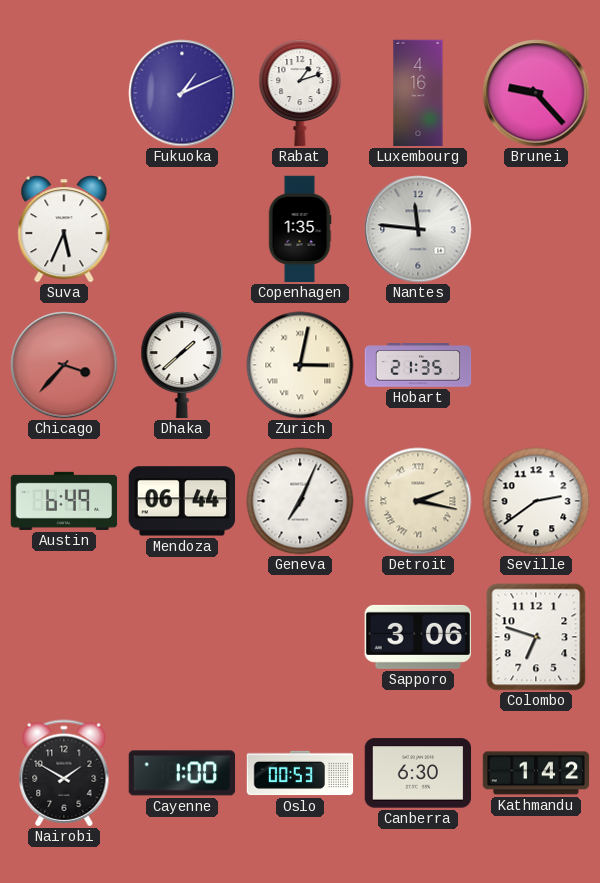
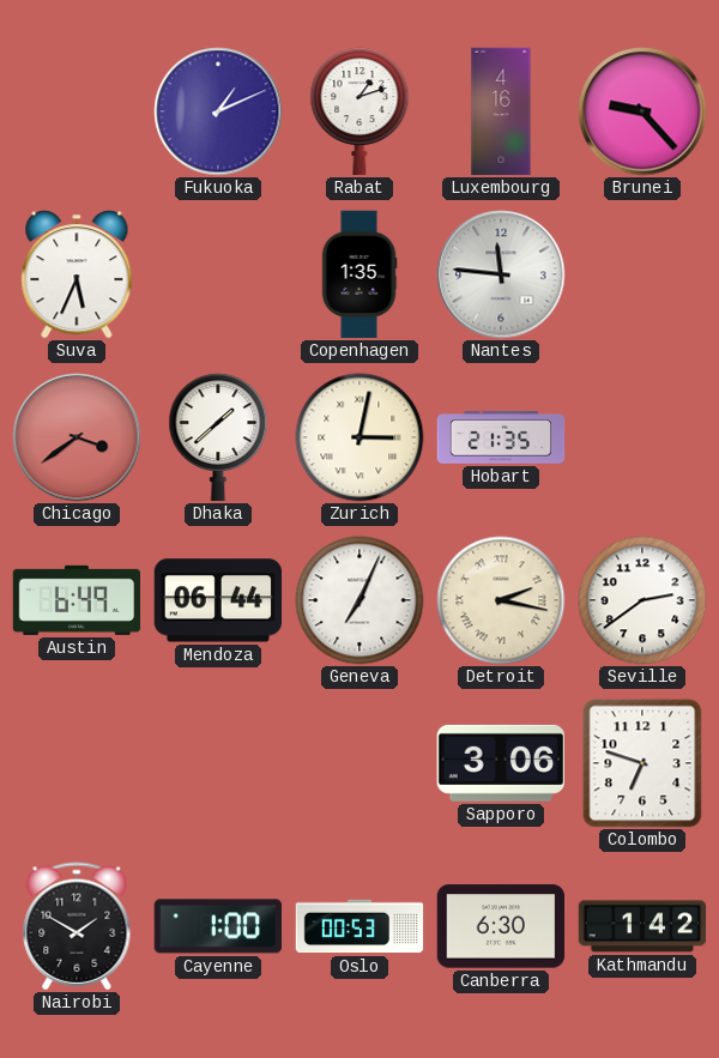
Chicago: 3:37 -> 3:39 (77, 437)
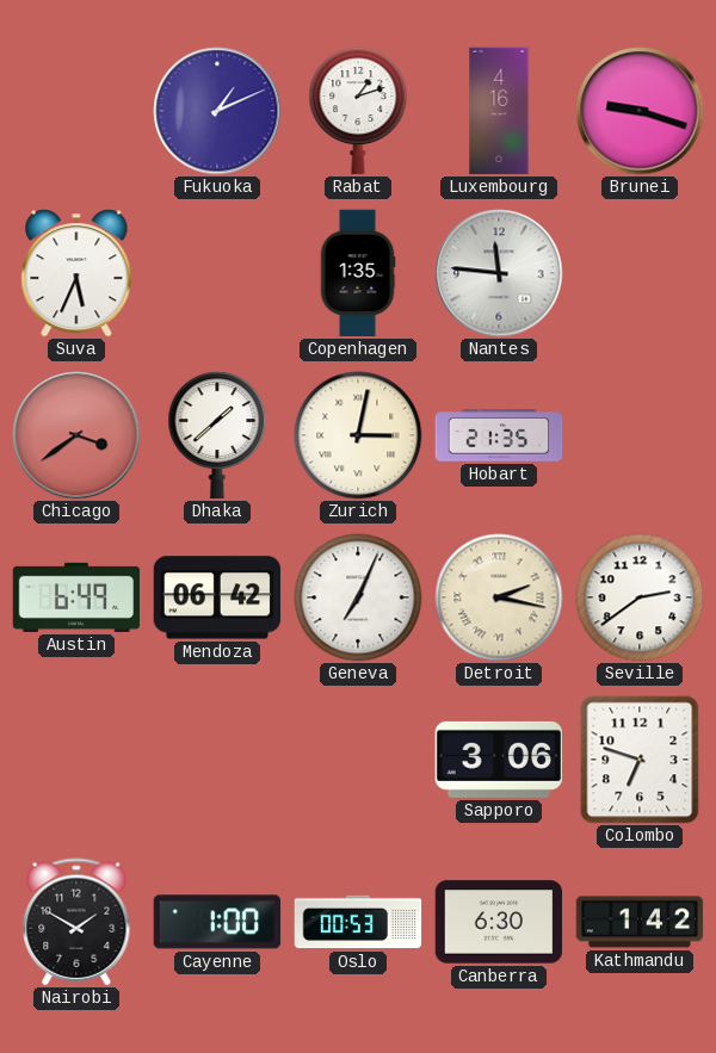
Brunei: 9:23 -> 9:18 (640, 111)
Mendoza: 06:44 -> 06:42 (217, 597)
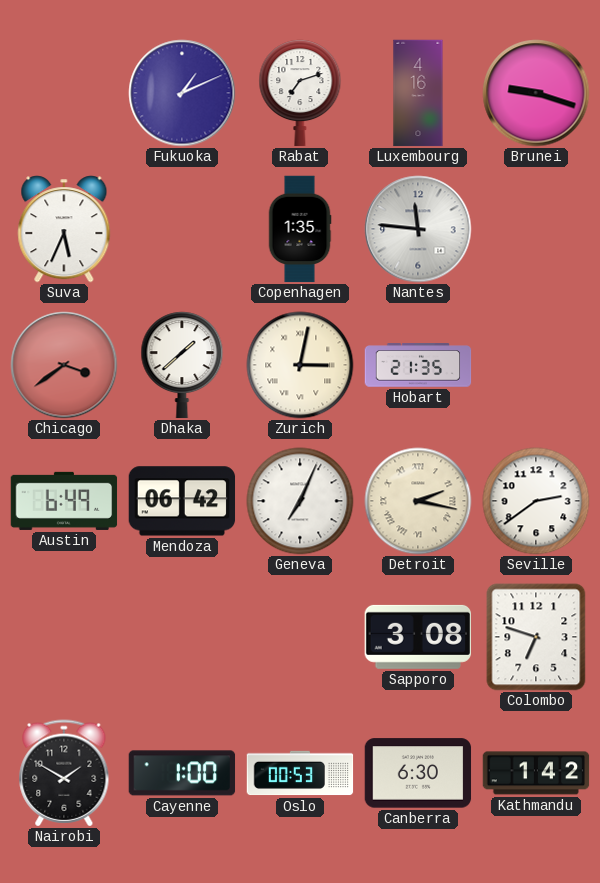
Rabat: 1:12 -> 7:12 (300, 93)
Sapporo: 3:06 -> 3:08 (417, 637)
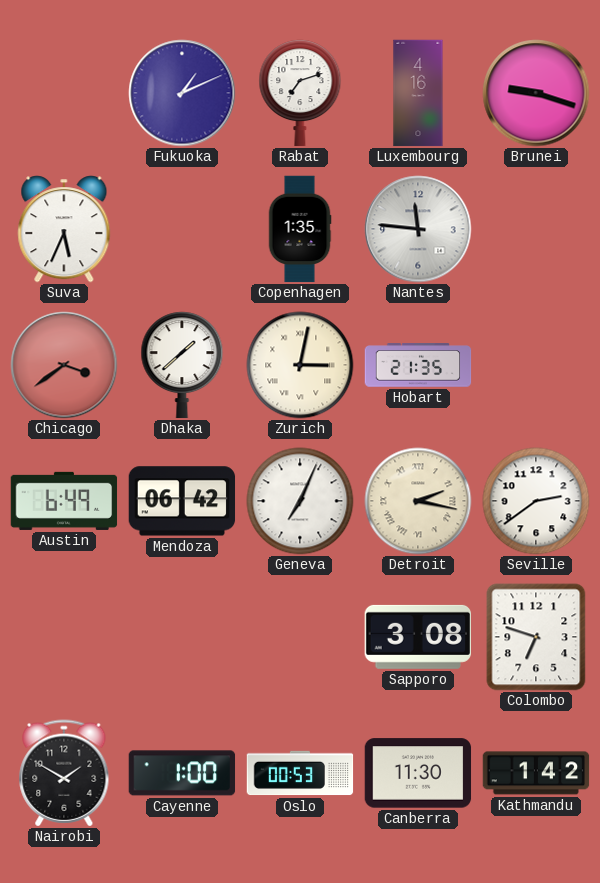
Canberra: 6:30 -> 11:30 (418, 773)
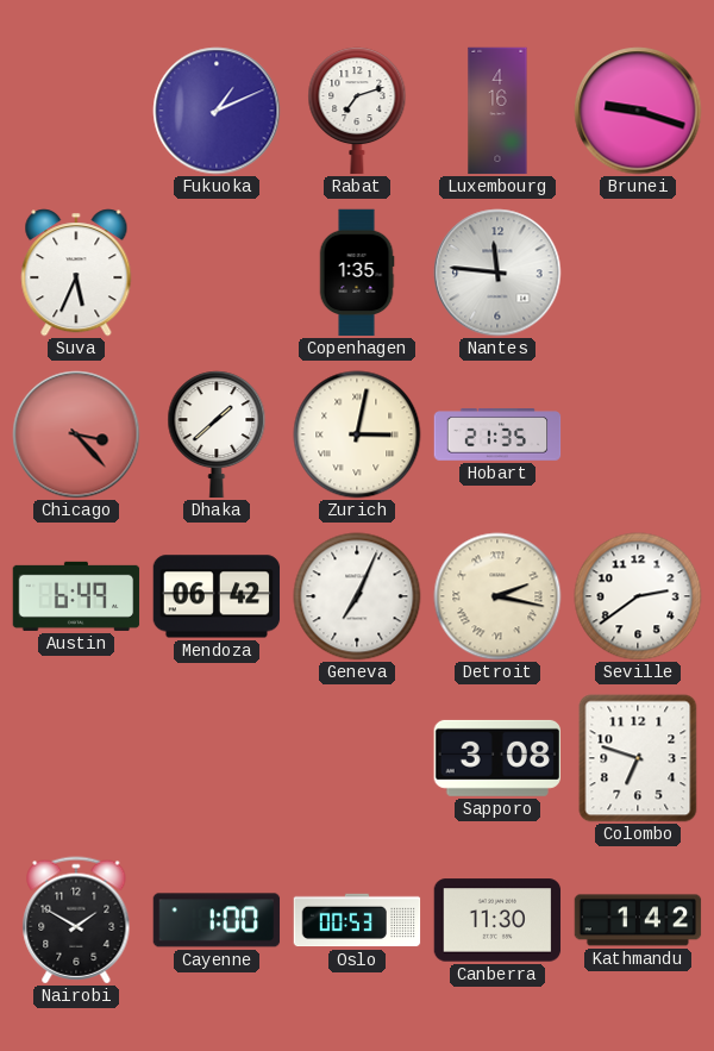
Chicago: 3:39 -> 3:23 (76, 434)
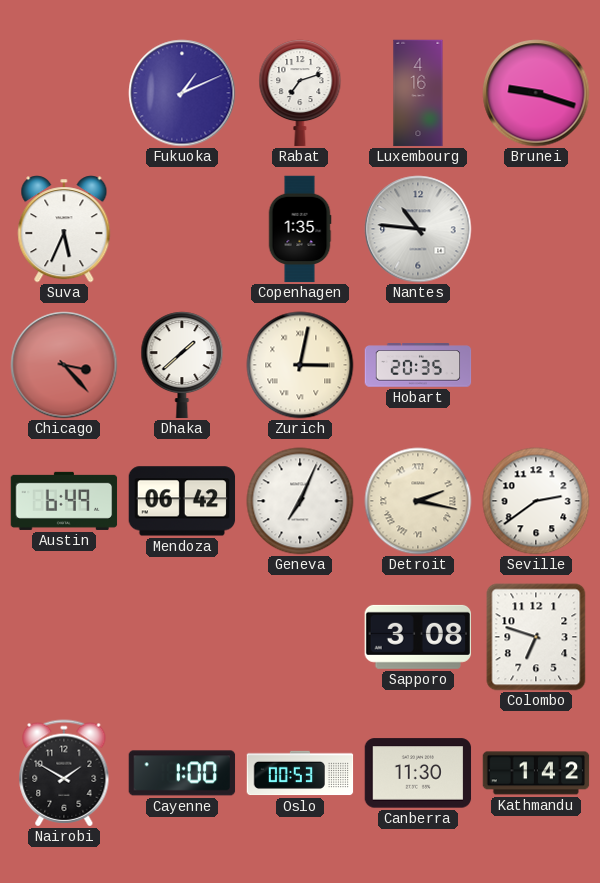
Nantes: 11:46 -> 10:46 (418, 229)
Hobart: 21:35 -> 20:35 (418, 365)
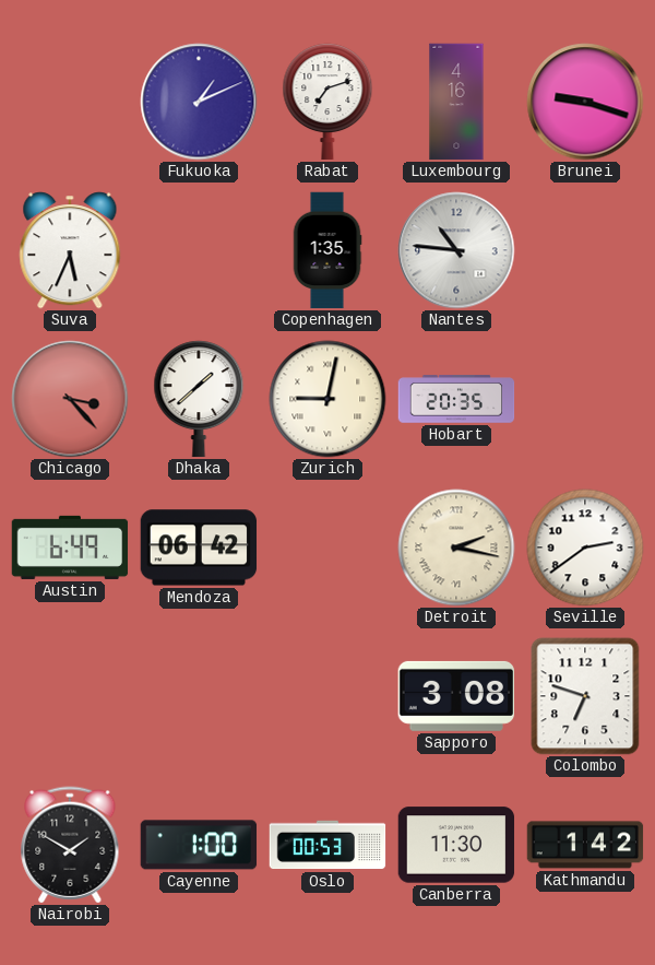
Zurich: 3:02 -> 9:02 (327, 399)
Geneva: 7:04 -> none (300, 501)
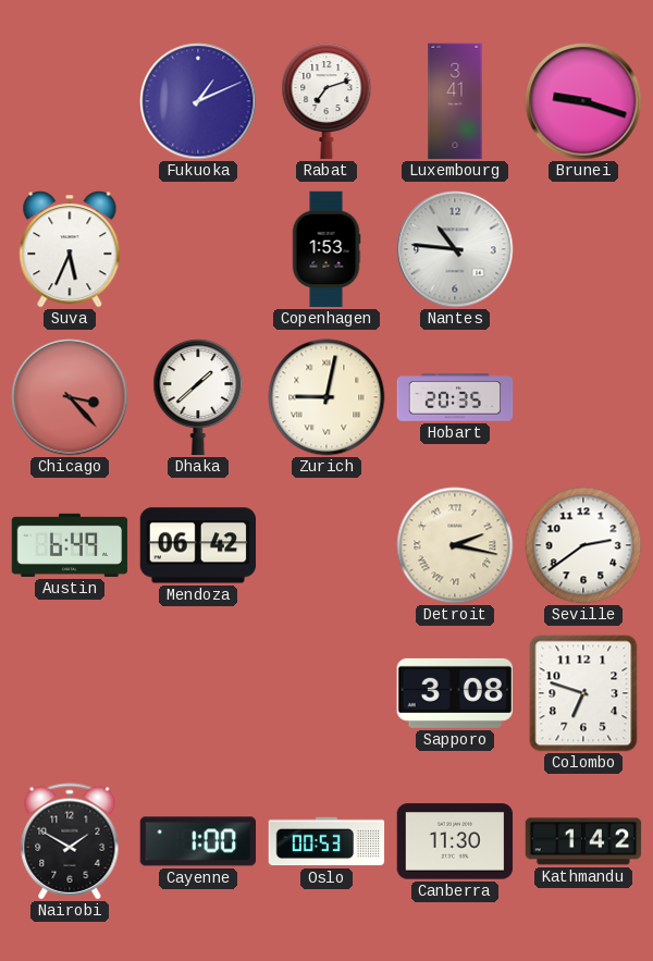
Luxembourg: 4:16 -> 3:41 (455, 101)
Copenhagen: 1:35 -> 1:53 (326, 249)
